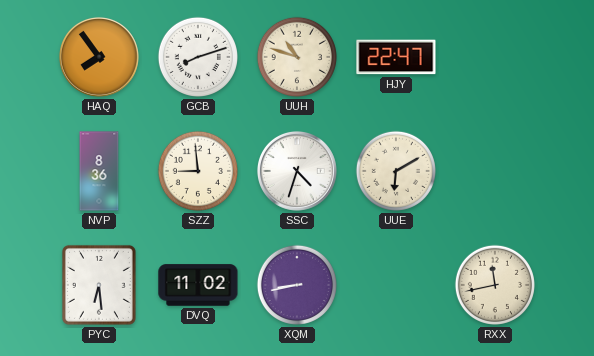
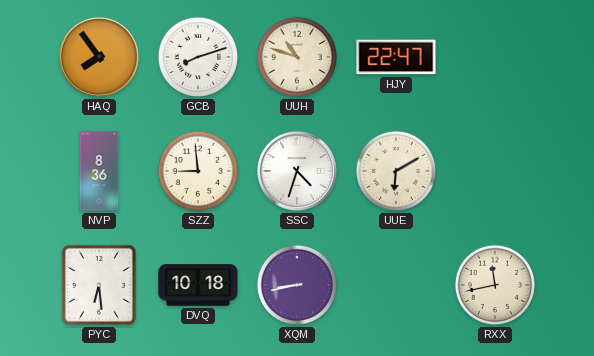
DVQ: 11:02 -> 10:18 (198, 285)
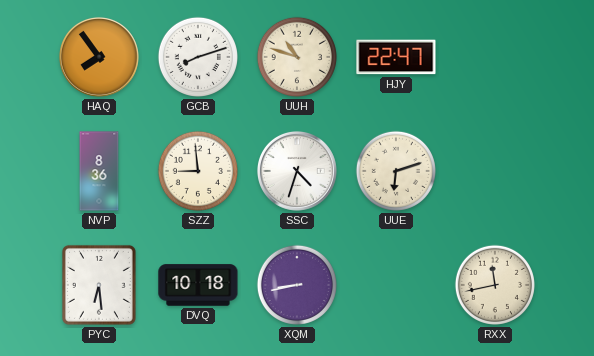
UUE: 6:10 -> 6:12 (396, 171)
